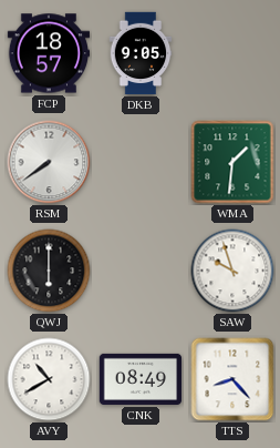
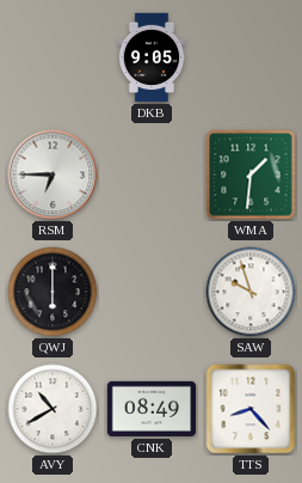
FCP: 18:57 -> none (49, 53)
RSM: 7:39 -> 6:45 (53, 175)
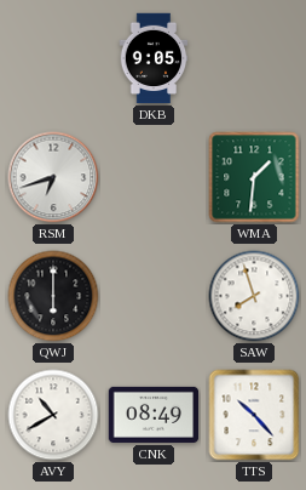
RSM: 6:45 -> 6:42 (53, 177)
SAW: 9:57 -> 7:57 (254, 296)
TTS: 8:23 -> 10:23 (254, 415)
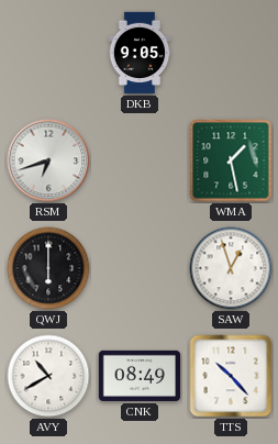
WMA: 1:31 -> 1:28 (231, 160)
SAW: 7:57 -> 12:57 (231, 268)
